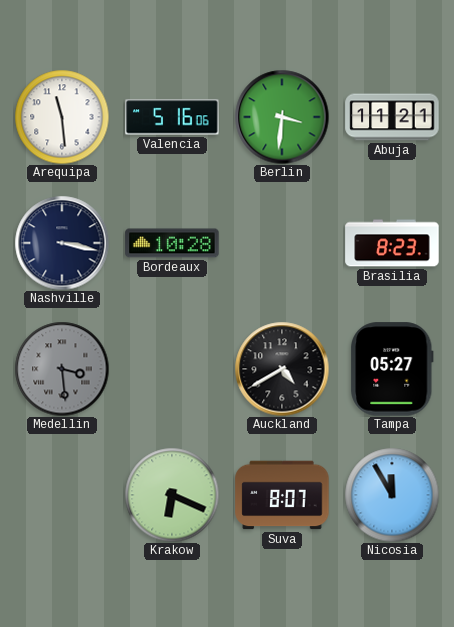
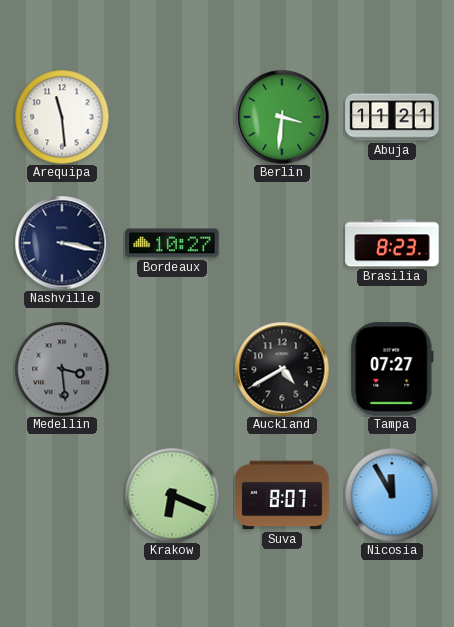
Valencia: 5:16 -> none (172, 117)
Bordeaux: 10:28 -> 10:27 (172, 243)
Tampa: 05:27 -> 07:27 (393, 369)
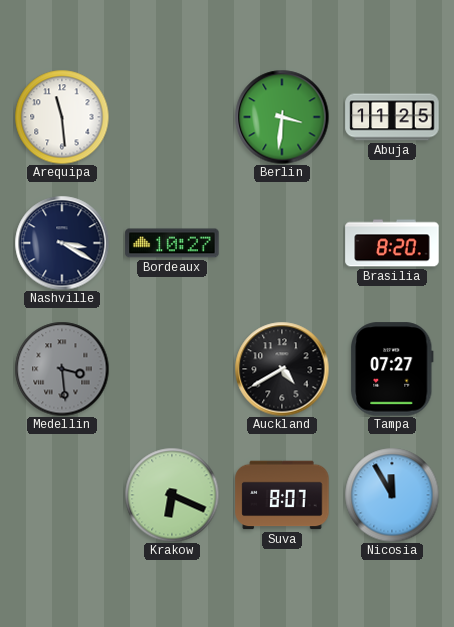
Abuja: 11:21 -> 11:25 (392, 117)
Nashville: 3:17 -> 3:20 (62, 243)
Brasilia: 8:23 -> 8:20 (392, 243)
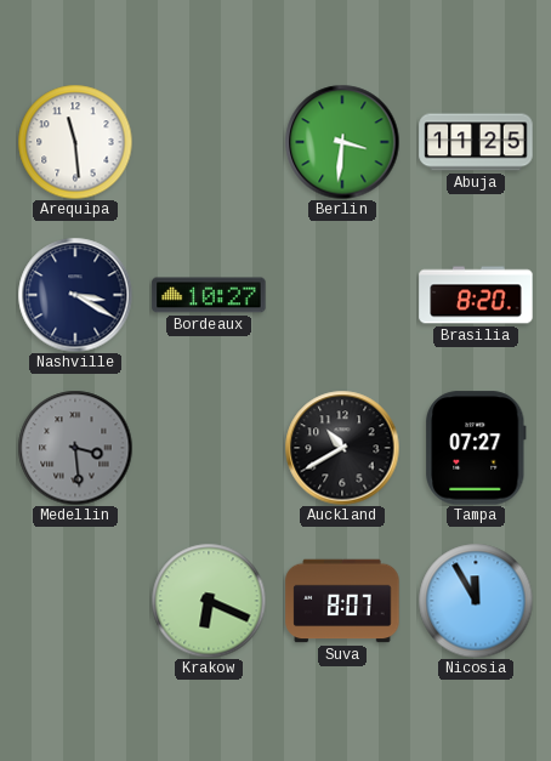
Auckland: 4:40 -> 10:40 (342, 448)
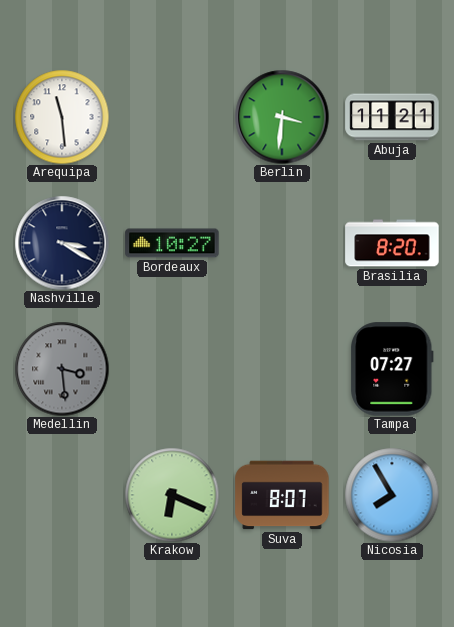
Abuja: 11:25 -> 11:21 (392, 117)
Auckland: 10:40 -> none (342, 448)
Nicosia: 11:55 -> 7:55 (392, 495)
